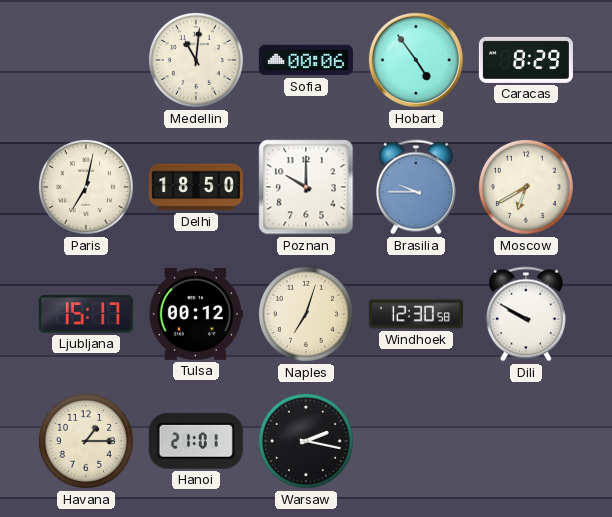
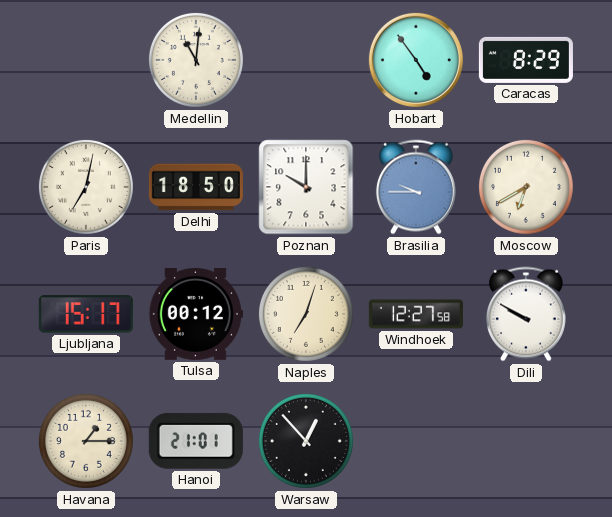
Sofia: 00:06 -> none (306, 60)
Windhoek: 12:30 -> 12:27 (416, 314)
Warsaw: 2:17 -> 12:53 (306, 441)
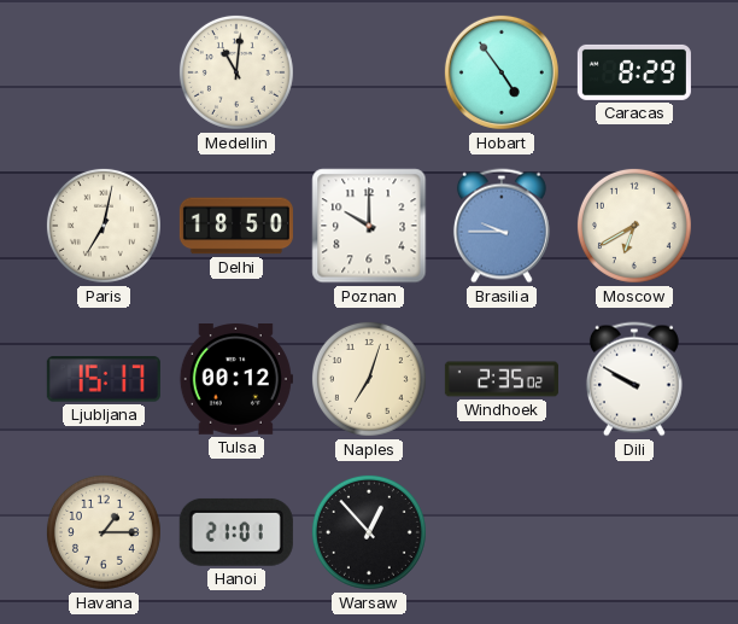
Windhoek: 12:27 -> 2:35 (502, 379)
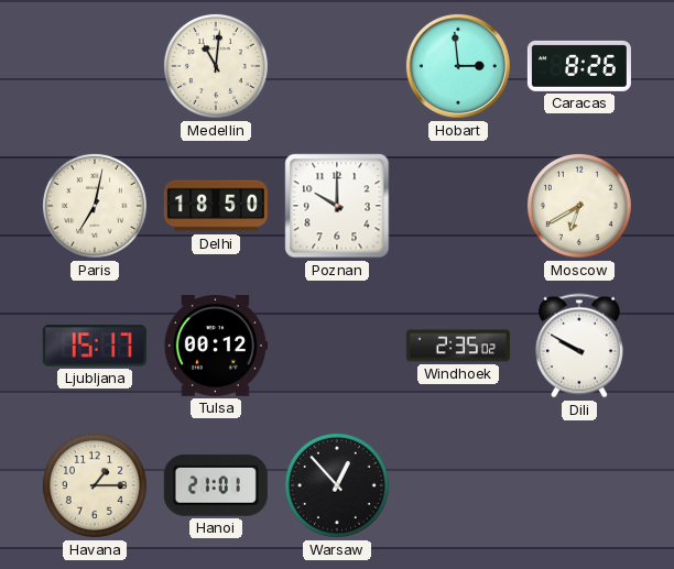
Hobart: 4:54 -> 2:59 (458, 66)
Caracas: 8:29 -> 8:26 (579, 66)
Brasilia: 9:45 -> none (502, 226)
Naples: 7:03 -> none (369, 379)
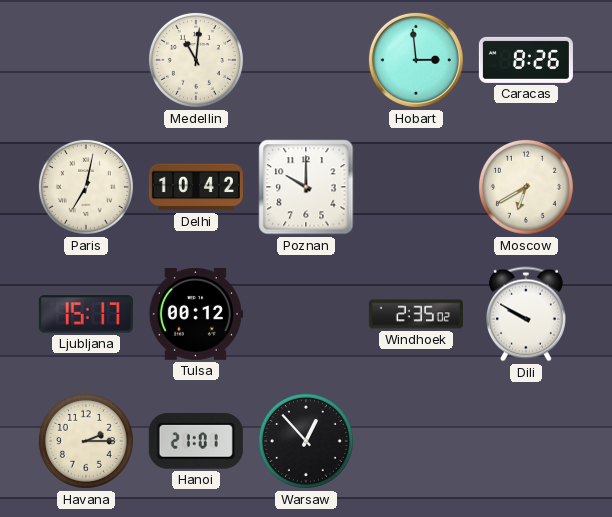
Delhi: 18:50 -> 10:42 (196, 187)
Havana: 1:15 -> 2:15 (86, 441)
